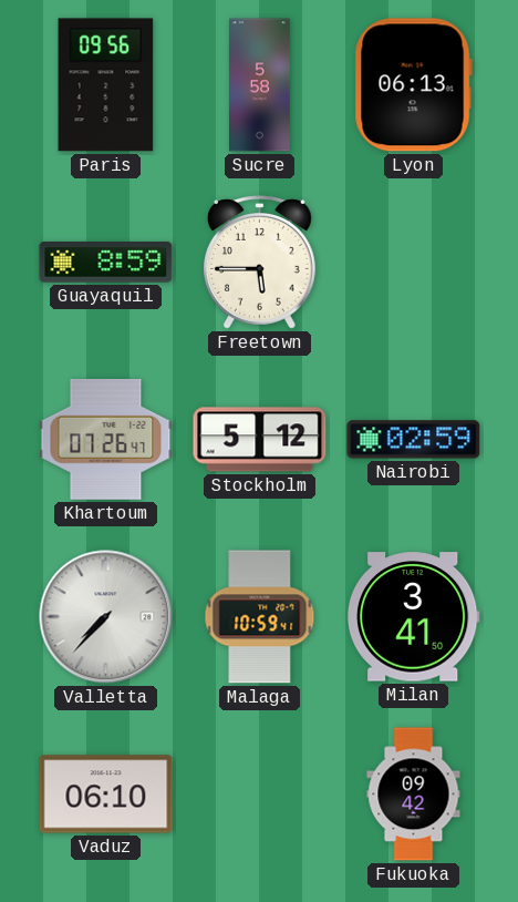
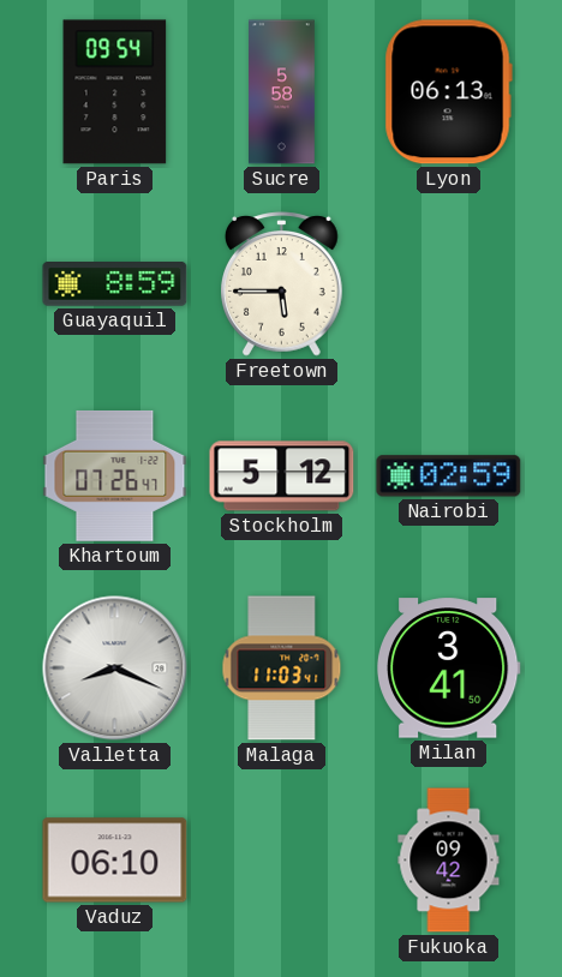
Paris: 09:56 -> 09:54 (115, 92)
Valletta: 7:37 -> 8:19 (115, 669)
Malaga: 10:59 -> 11:03 (282, 669)
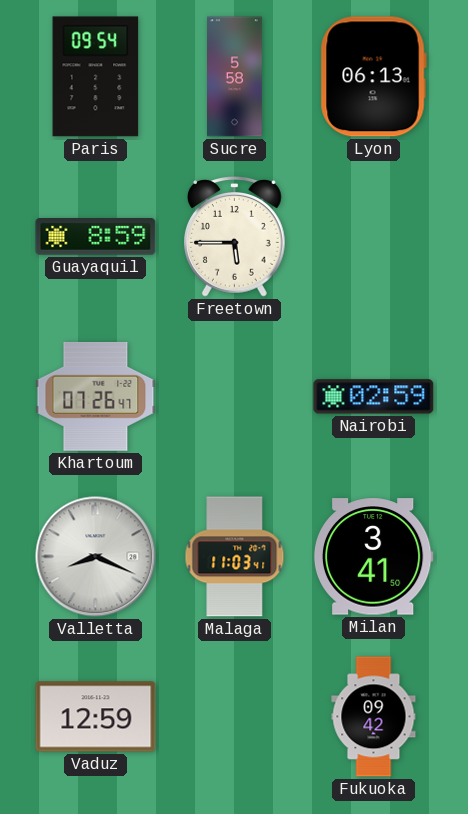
Stockholm: 5:12 -> none (282, 476)
Vaduz: 06:10 -> 12:59 (96, 717)
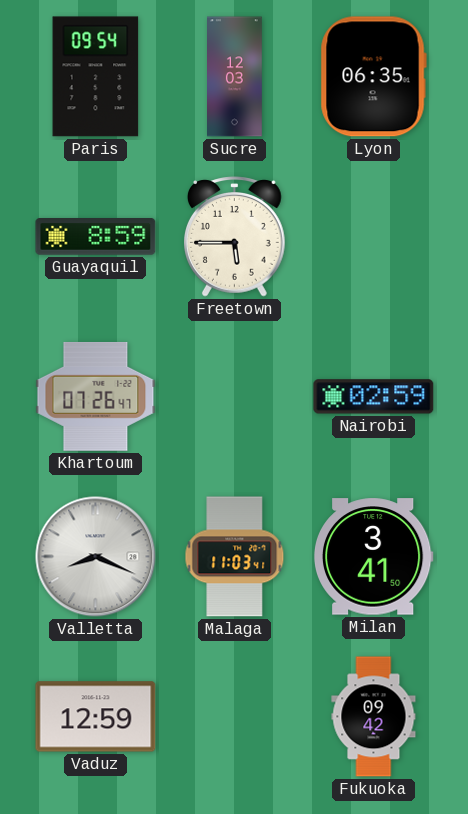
Sucre: 5:58 -> 12:03 (235, 77)
Lyon: 06:13 -> 06:35 (373, 77)
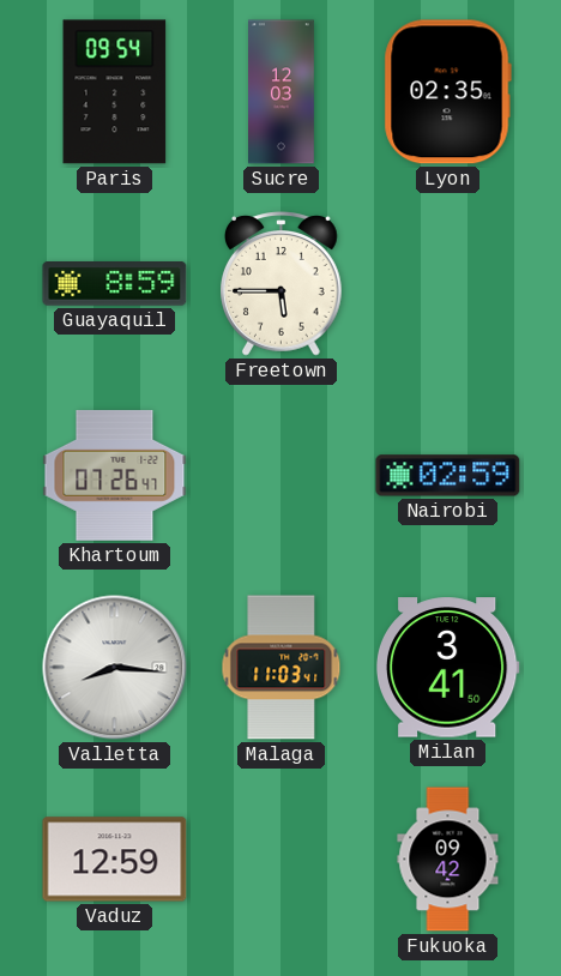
Lyon: 06:35 -> 02:35 (447, 92)
Valletta: 8:19 -> 8:16 (115, 668)
